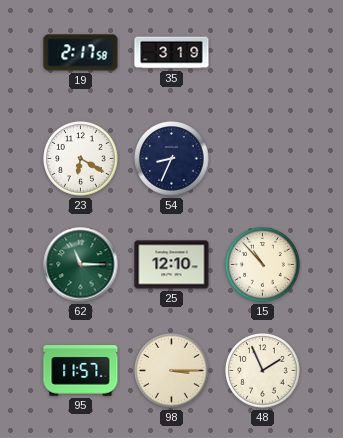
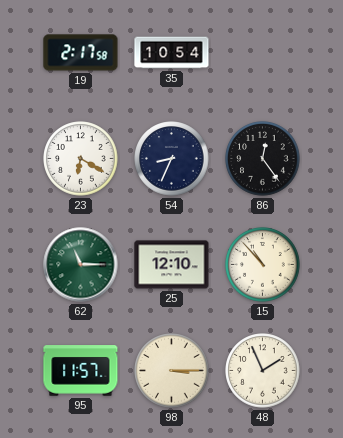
35: 3:19 -> 10:54 (172, 53)
86: none -> 12:24 (263, 159)
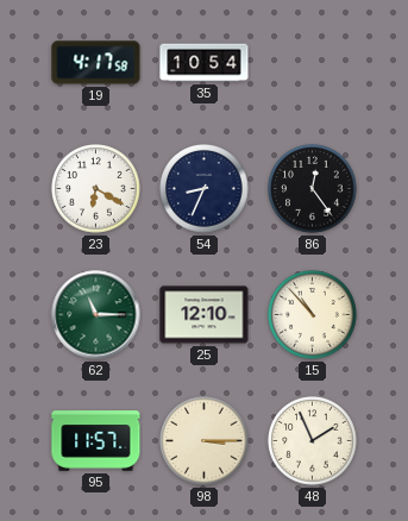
19: 2:17 -> 4:17 (96, 63)
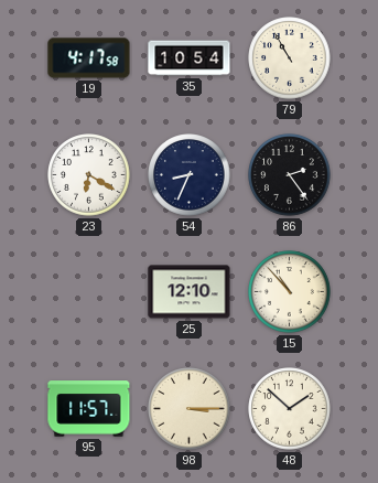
79: none -> 10:55 (290, 58)
86: 12:24 -> 2:24 (290, 175)
62: 11:15 -> none (96, 315)
48: 1:56 -> 1:52 (290, 409)
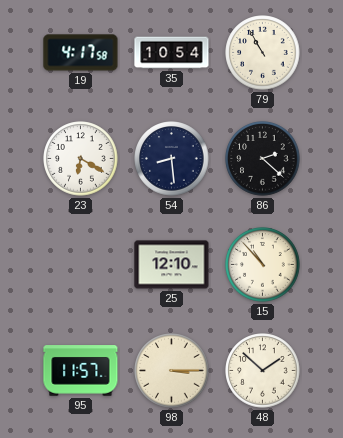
54: 8:34 -> 8:29 (172, 159)
86: 2:24 -> 2:22 (263, 159)
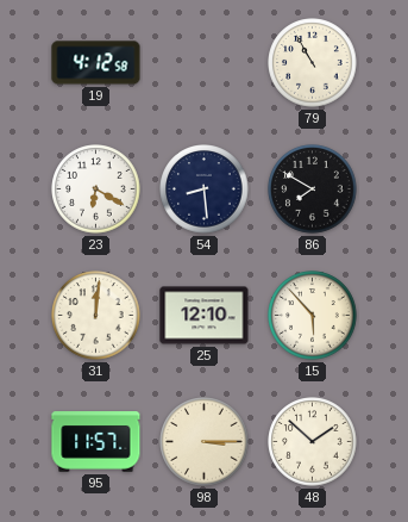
19: 4:17 -> 4:12 (96, 63)
35: 10:54 -> none (172, 53)
86: 2:22 -> 7:50 (313, 189)
31: none -> 12:01 (96, 316)
15: 10:53 -> 5:53 (313, 316)
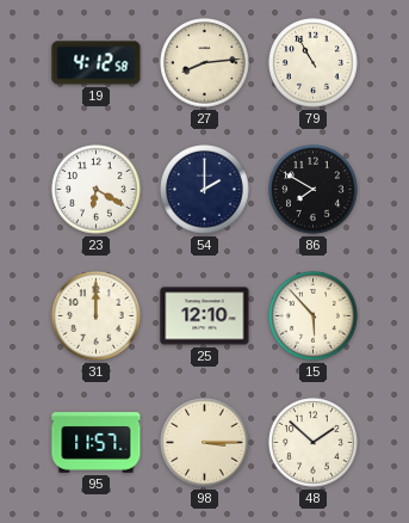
27: none -> 8:14 (205, 63)
54: 8:29 -> 2:00 (205, 190)
31: 12:01 -> 12:00 (97, 316)
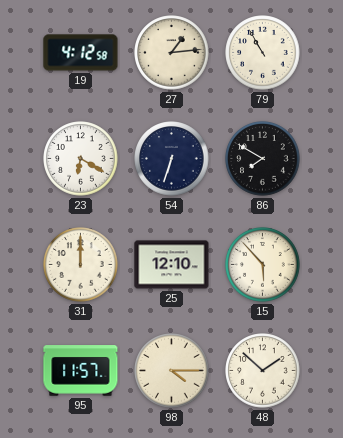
27: 8:14 -> 1:14 (172, 53)
54: 2:00 -> 6:33 (172, 159)
98: 3:15 -> 4:15 (172, 371)
